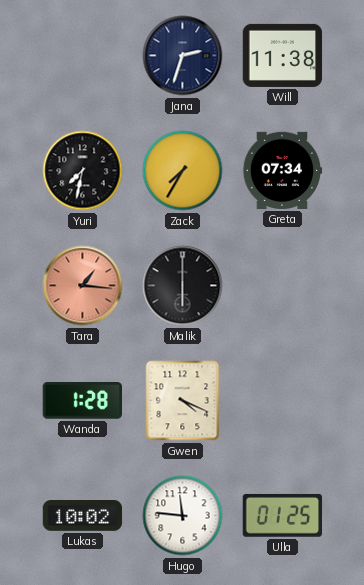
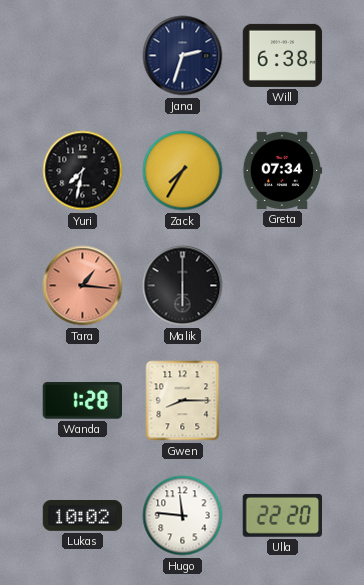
Will: 11:38 -> 6:38 (283, 55)
Gwen: 4:19 -> 8:15 (183, 401)
Ulla: 01:25 -> 22:20 (282, 516)
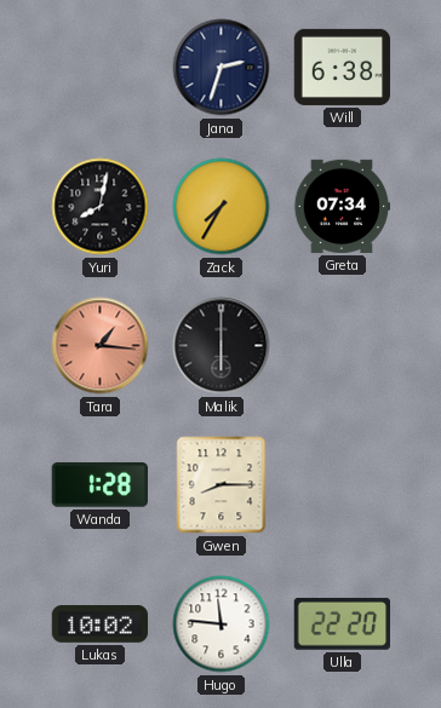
Yuri: 7:32 -> 8:02 (101, 207)
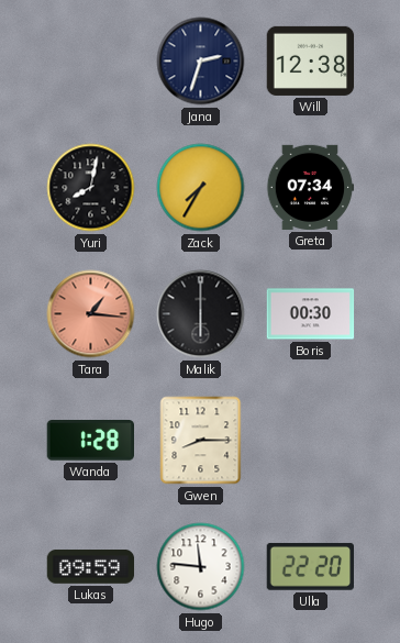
Will: 6:38 -> 12:38 (311, 60)
Boris: none -> 00:30 (311, 314)
Lukas: 10:02 -> 09:59 (91, 567)
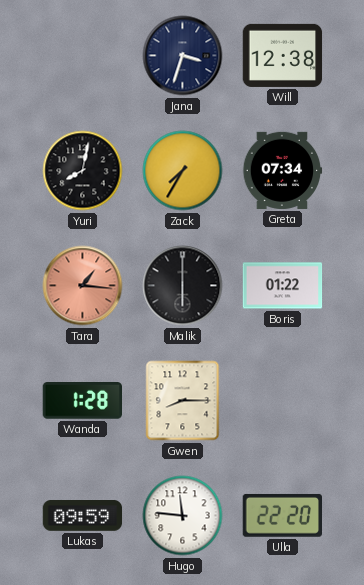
Jana: 2:33 -> 3:33 (183, 56)
Boris: 00:30 -> 01:22 (283, 286)
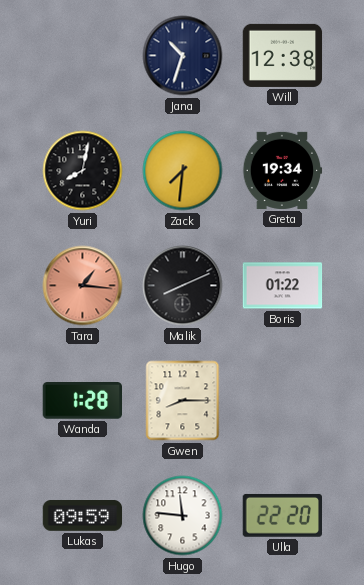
Jana: 3:33 -> 10:33 (183, 56)
Zack: 7:35 -> 7:31 (183, 171)
Greta: 07:34 -> 19:34 (282, 170)
Malik: 6:00 -> 8:11 (183, 286)
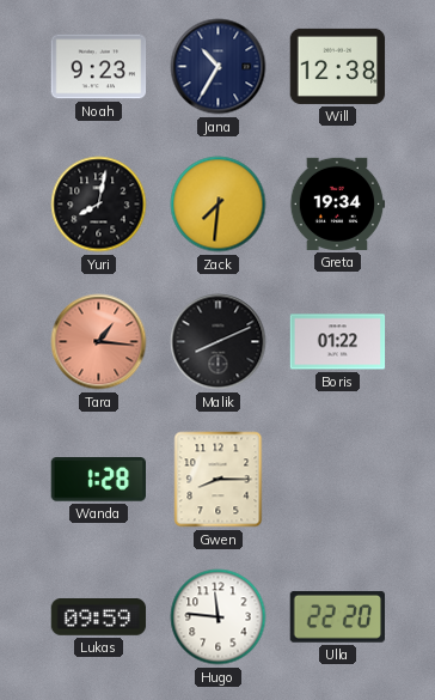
Noah: none -> 9:23 (99, 67)
Jana: 10:33 -> 10:35 (219, 67)
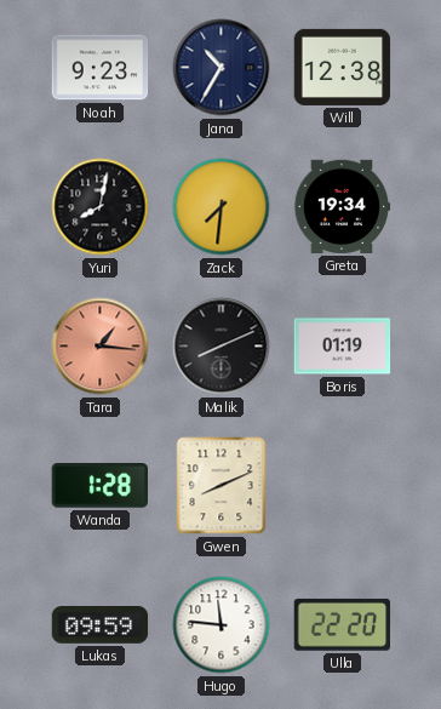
Boris: 01:22 -> 01:19 (343, 347)
Gwen: 8:15 -> 8:11 (222, 486)
